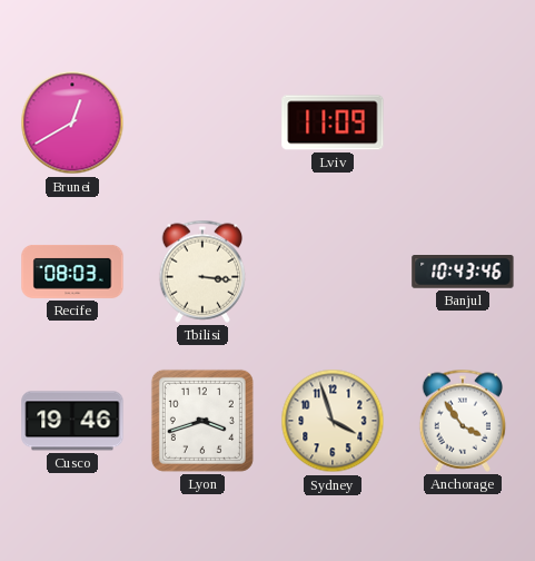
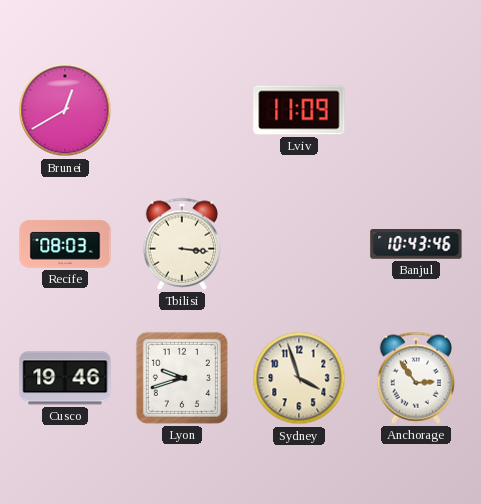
Lyon: 3:42 -> 9:42 (182, 378)
Anchorage: 3:54 -> 2:54 (416, 378)
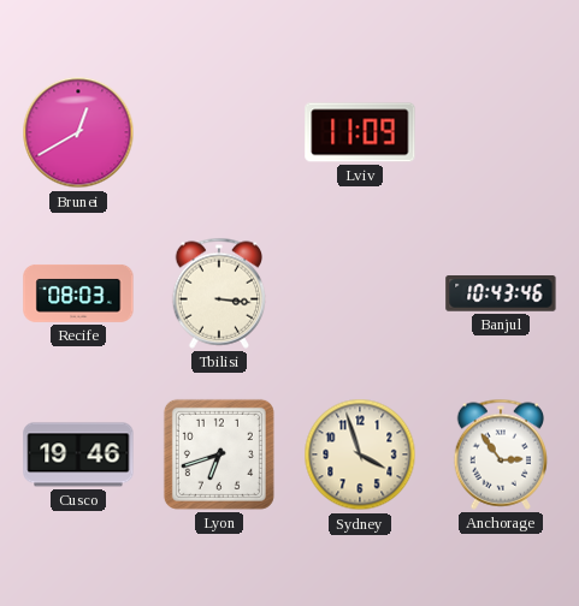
Lyon: 9:42 -> 6:42 (219, 454)
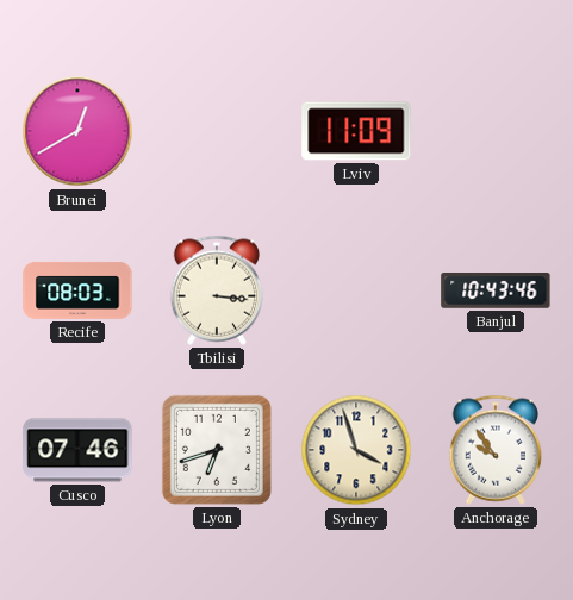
Cusco: 19:46 -> 07:46 (77, 450)
Anchorage: 2:54 -> 9:54 (496, 450)
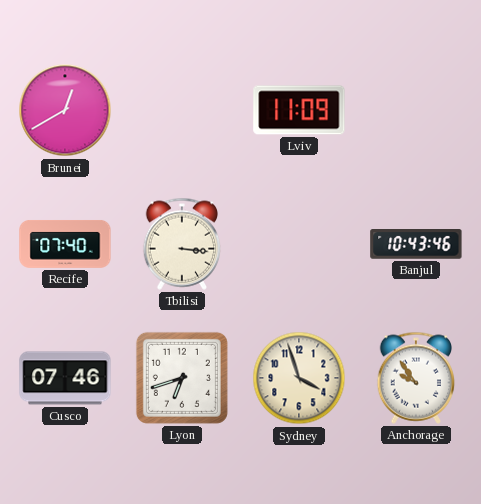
Recife: 08:03 -> 07:40 (65, 244)
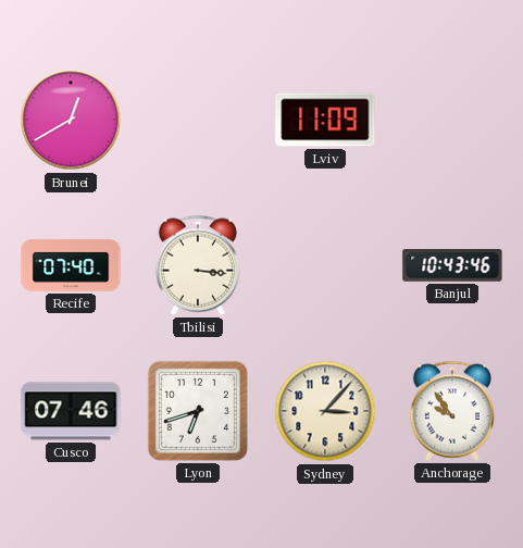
Sydney: 3:57 -> 3:07 (325, 411)
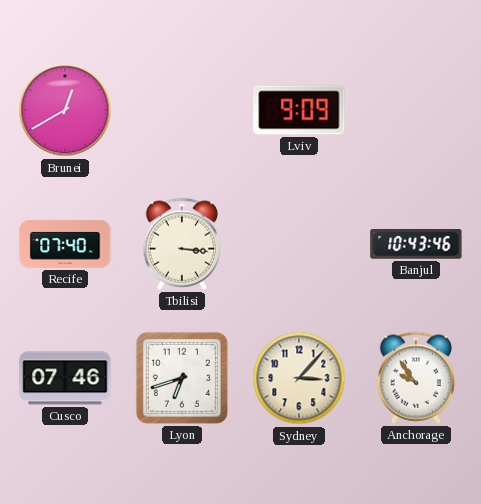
Lviv: 11:09 -> 9:09 (299, 110)
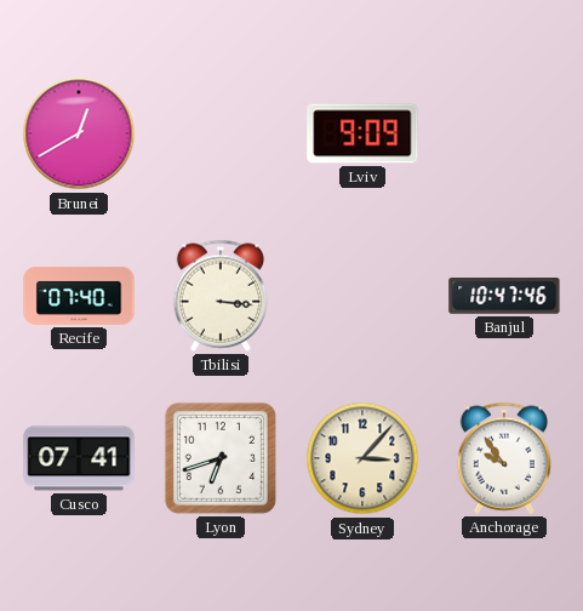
Banjul: 10:43 -> 10:47 (504, 296)
Cusco: 07:46 -> 07:41 (79, 458)
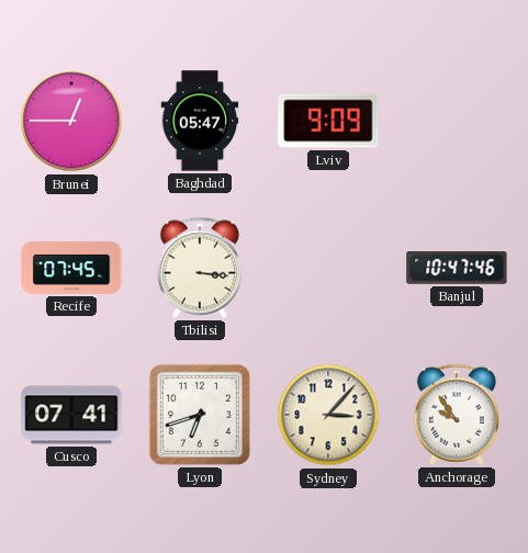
Brunei: 12:40 -> 12:45 (71, 121)
Baghdad: none -> 05:47 (200, 121)
Recife: 07:40 -> 07:45 (71, 268)
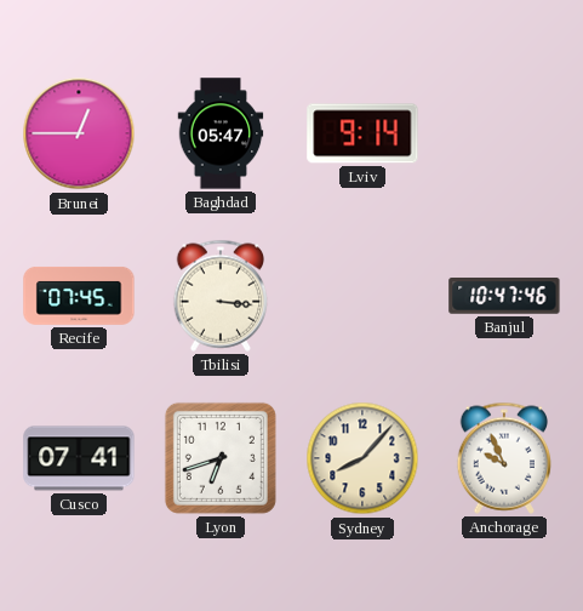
Lviv: 9:09 -> 9:14 (362, 133)
Sydney: 3:07 -> 8:07 (362, 458)
Anchorage: 9:54 -> 9:56 (504, 458)
